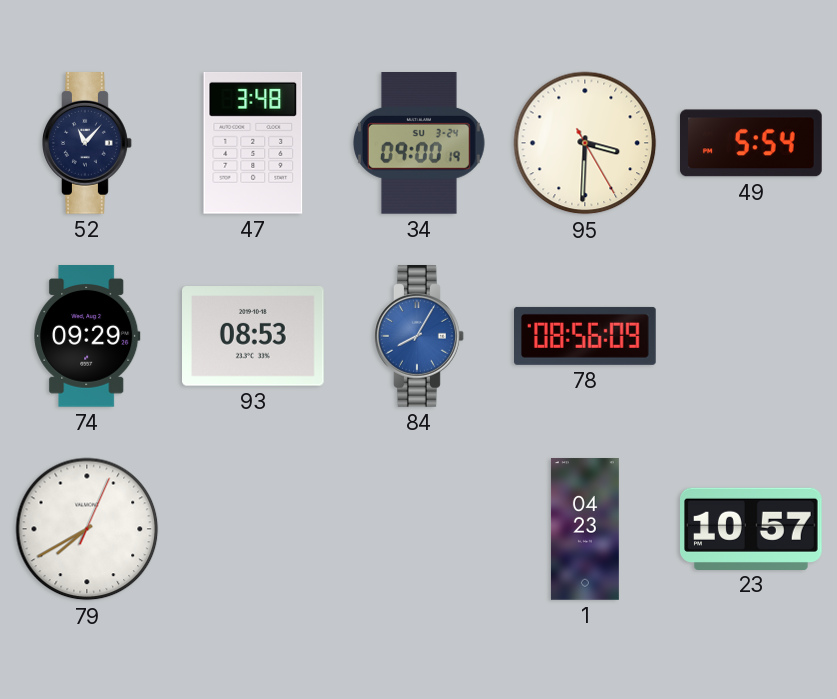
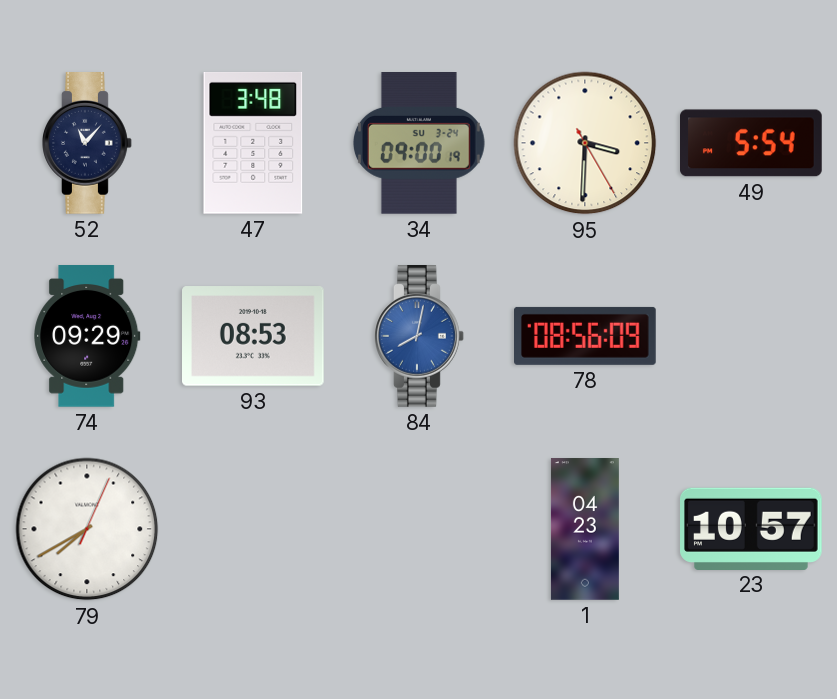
84: 8:05 -> 8:02 (419, 337)
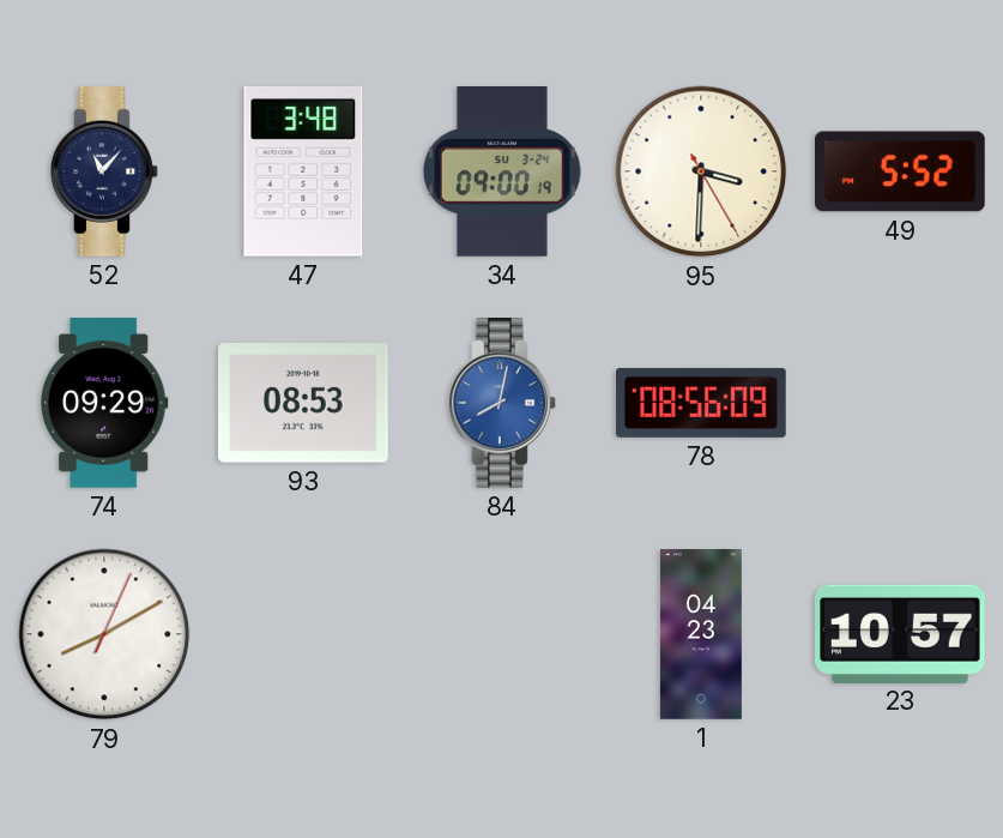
49: 5:54 -> 5:52 (901, 171)
79: 7:40 -> 8:10 (104, 634)
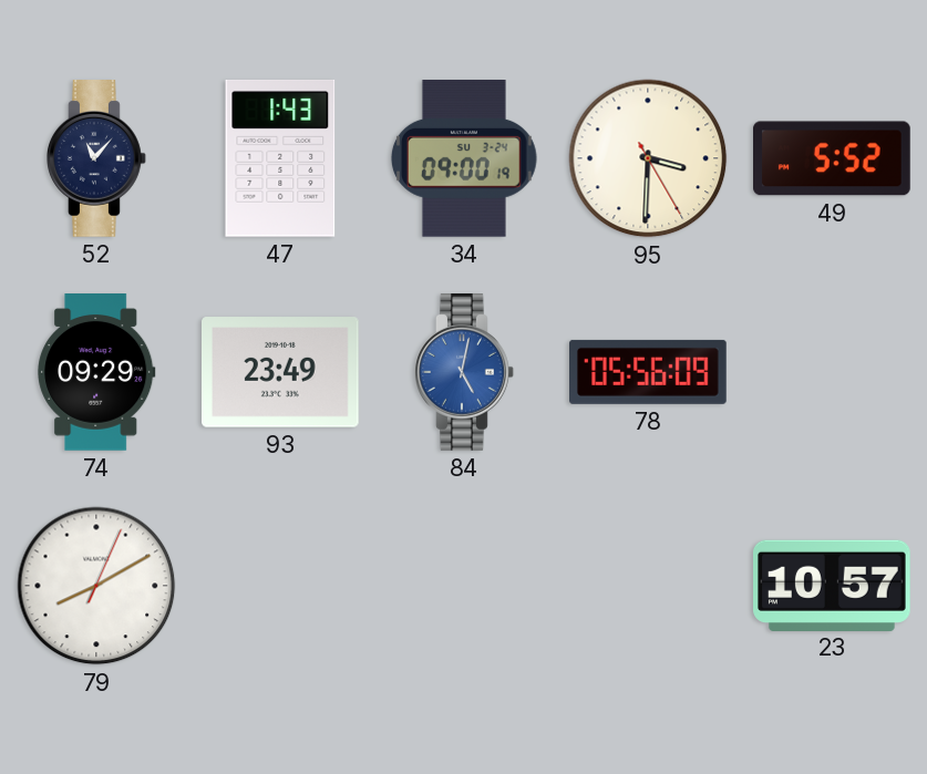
47: 3:48 -> 1:43 (280, 158)
93: 08:53 -> 23:49 (281, 372)
84: 8:02 -> 5:02 (464, 373)
78: 08:56 -> 05:56 (648, 372)
1: 04:23 -> none (701, 634)
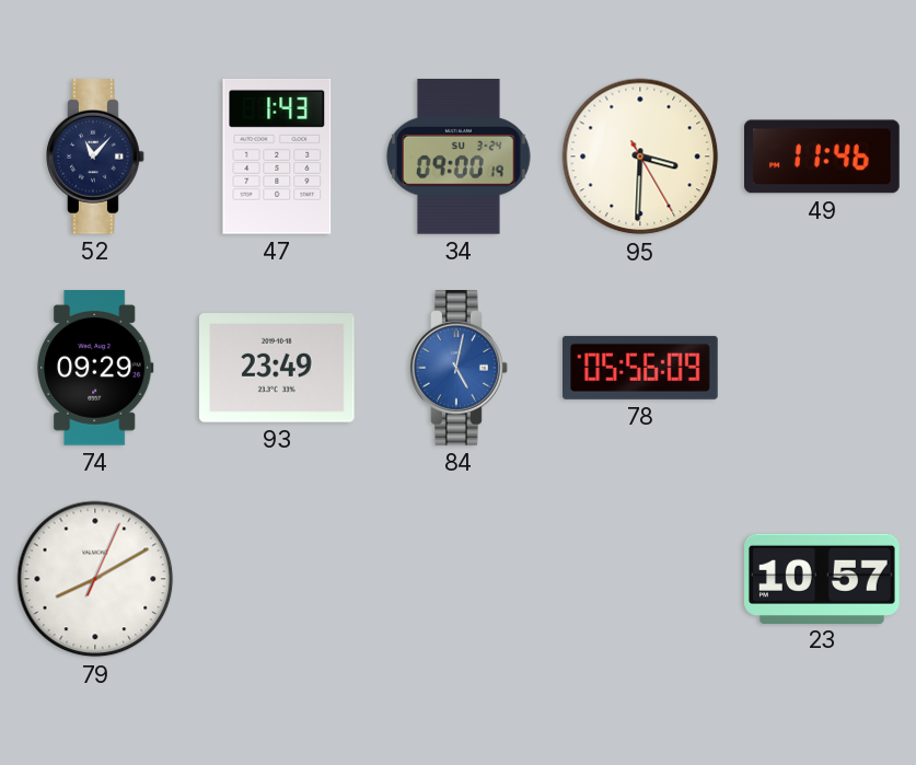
49: 5:52 -> 11:46 (823, 157)
